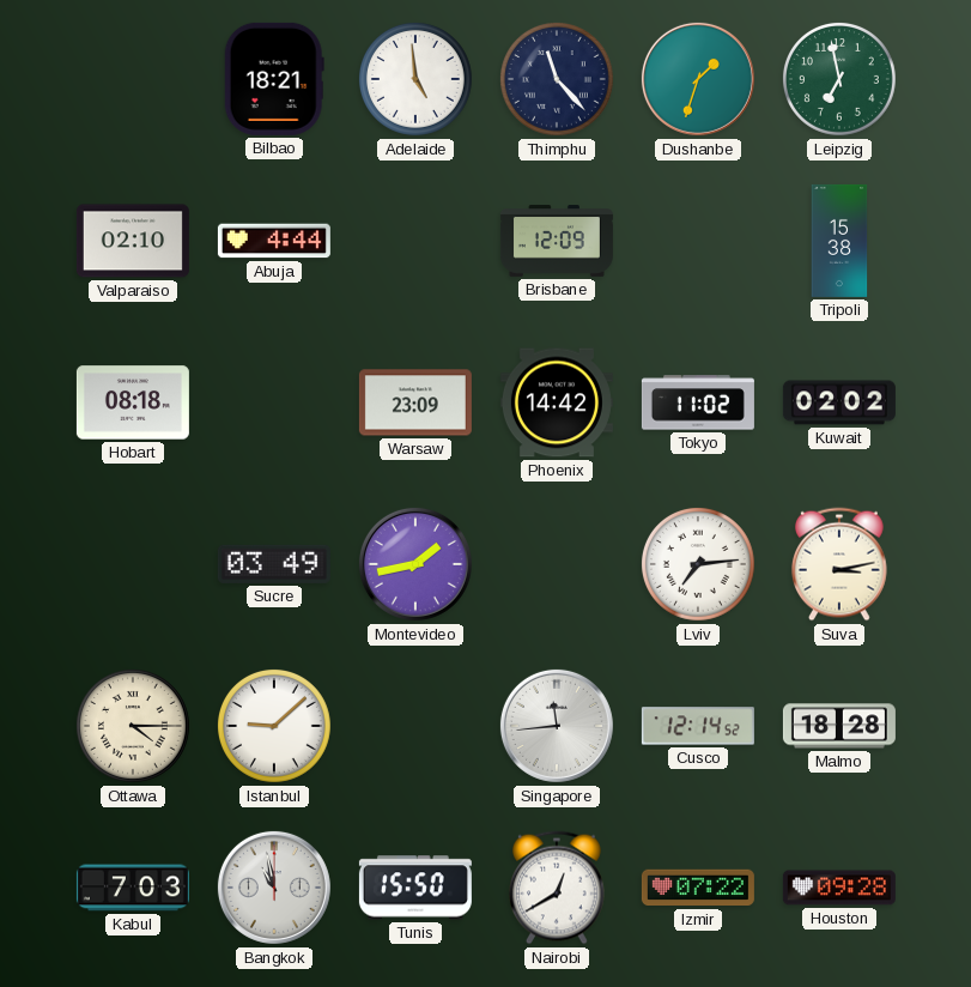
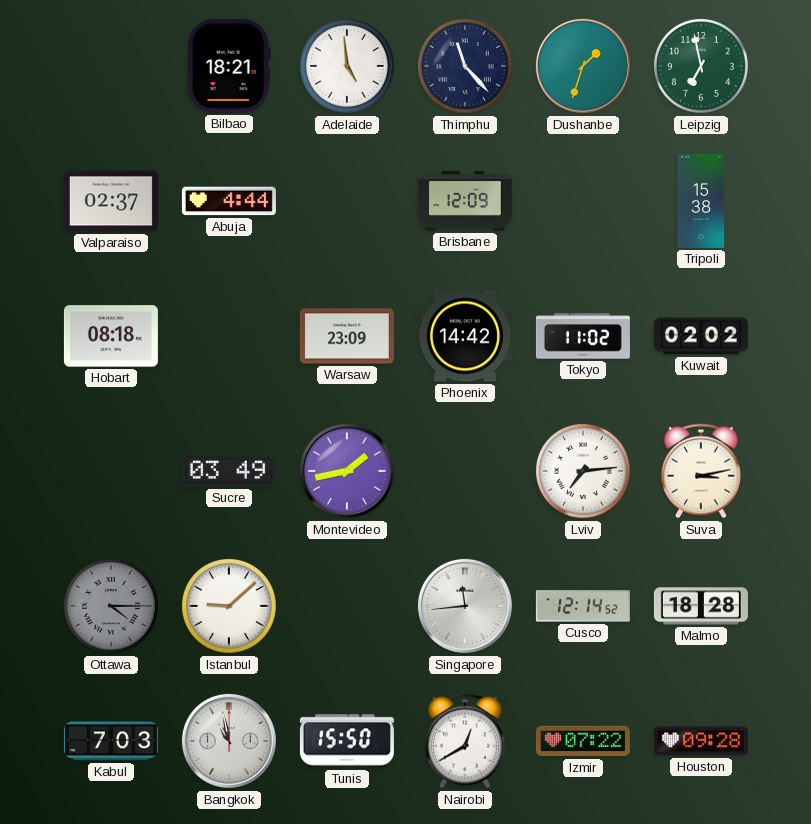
Valparaiso: 02:10 -> 02:37 (111, 201)
Ottawa dial: cream -> grey (111, 606)
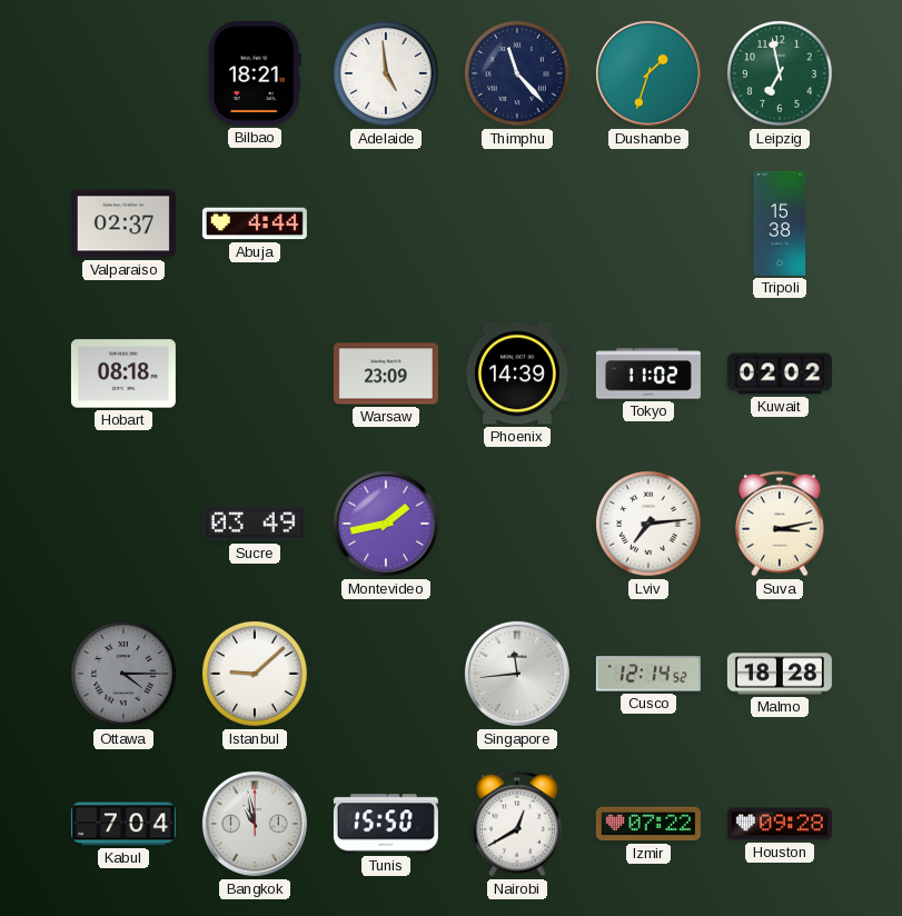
Brisbane: 12:09 -> none (465, 201)
Phoenix: 14:42 -> 14:39 (517, 374)
Kabul: 7:03 -> 7:04 (123, 824)
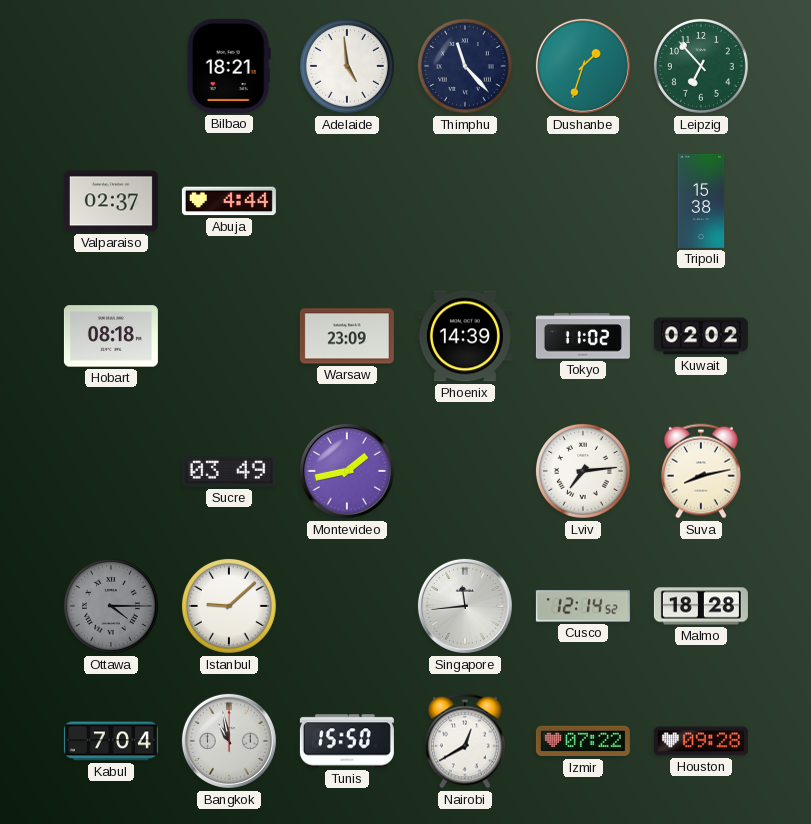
Leipzig: 6:58 -> 6:53 (701, 66)
Suva: 3:13 -> 8:13 (701, 471)
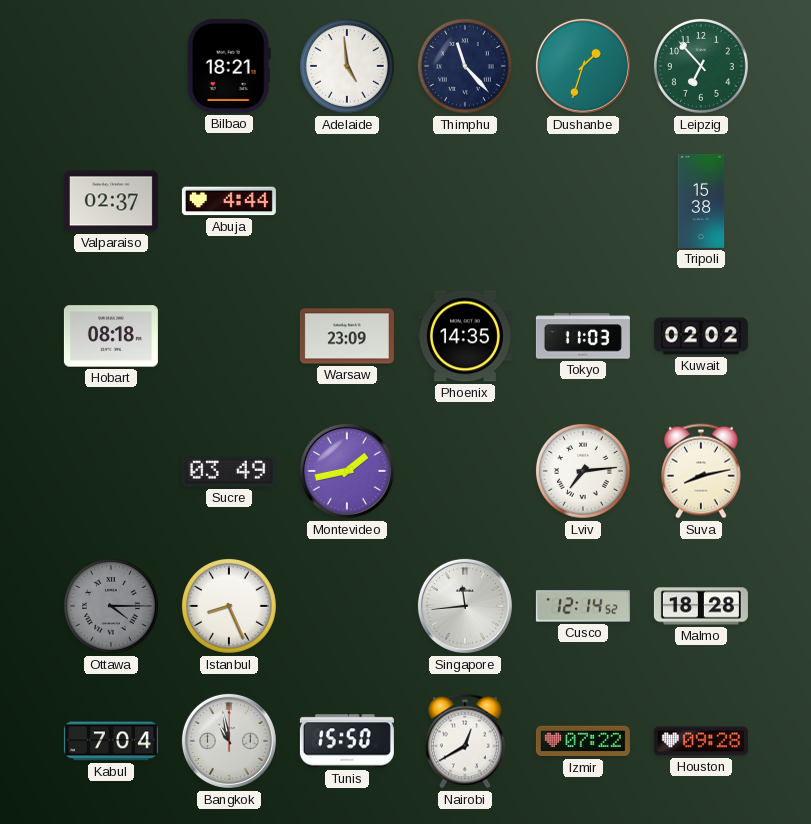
Phoenix: 14:39 -> 14:35 (465, 336)
Tokyo: 11:02 -> 11:03 (583, 336)
Istanbul: 9:08 -> 8:26 (229, 606)
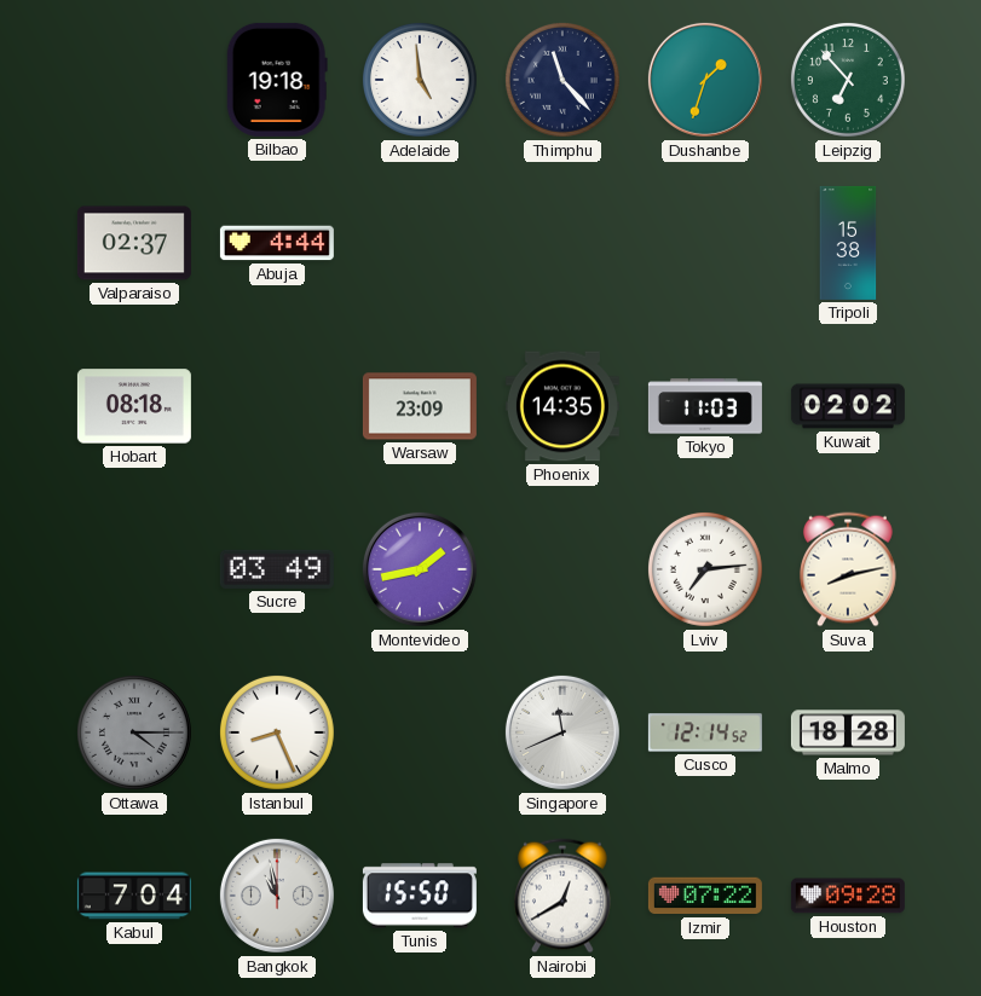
Bilbao: 18:21 -> 19:18 (277, 80)
Singapore: 11:44 -> 11:41 (562, 732)
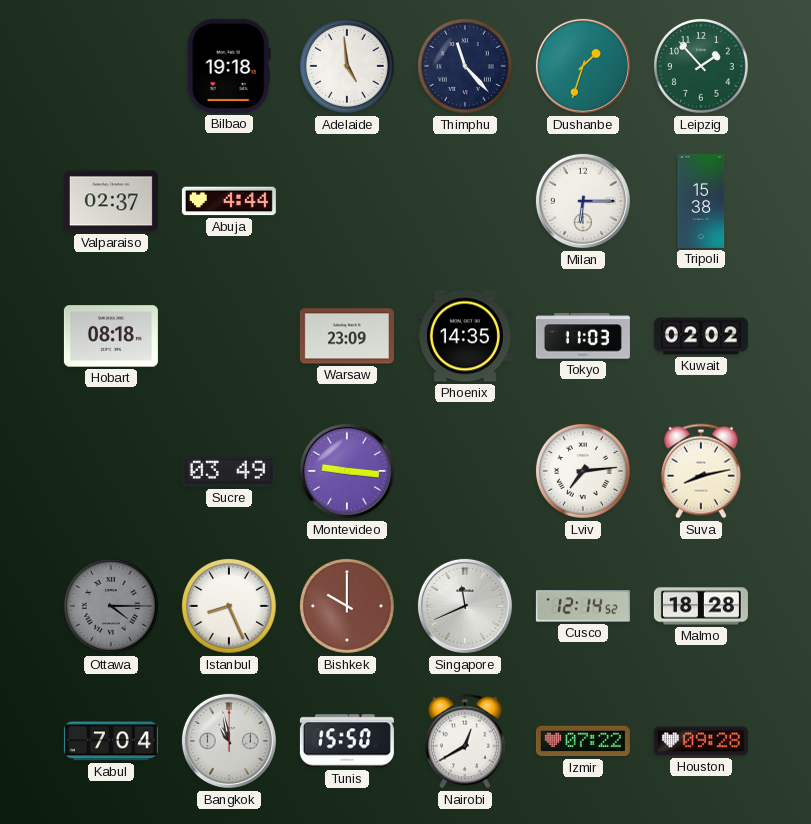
Leipzig: 6:53 -> 1:53 (701, 66)
Milan: none -> 6:15 (583, 201)
Montevideo: 1:43 -> 9:16 (347, 471)
Bishkek: none -> 10:00 (347, 606)
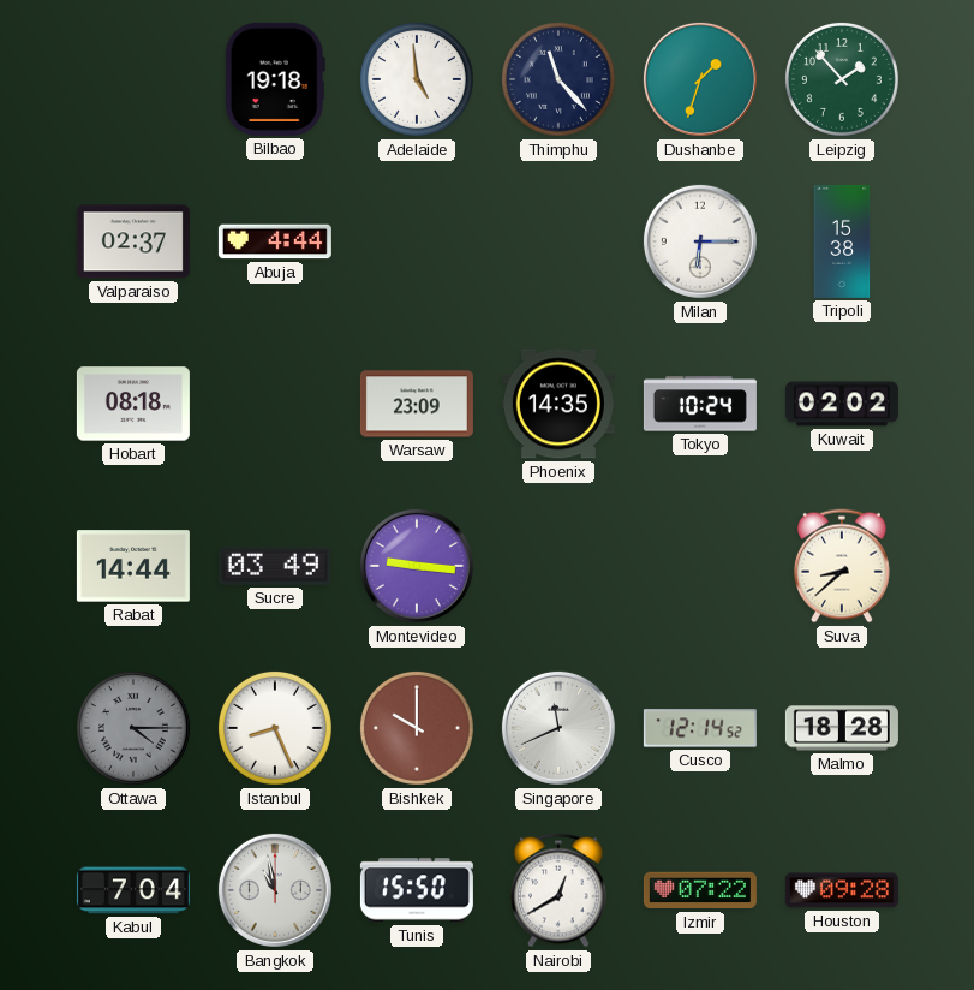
Tokyo: 11:03 -> 10:24 (700, 404)
Rabat: none -> 14:44 (133, 566)
Lviv: 7:14 -> none (583, 471)
Suva: 8:13 -> 8:38 (842, 566)
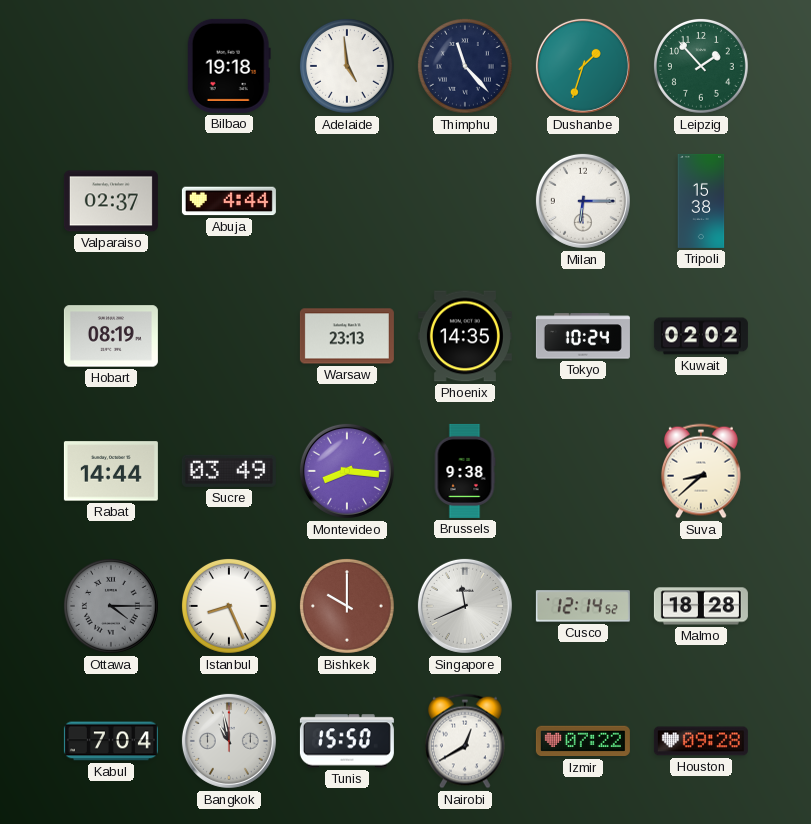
Hobart: 08:18 -> 08:19 (111, 336)
Warsaw: 23:09 -> 23:13 (347, 336)
Montevideo: 9:16 -> 8:16 (347, 471)
Brussels: none -> 9:38 (465, 471)
